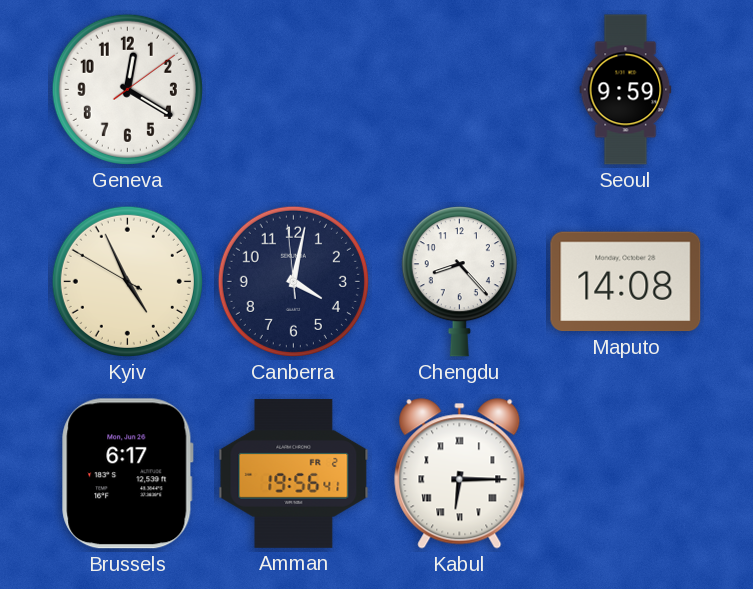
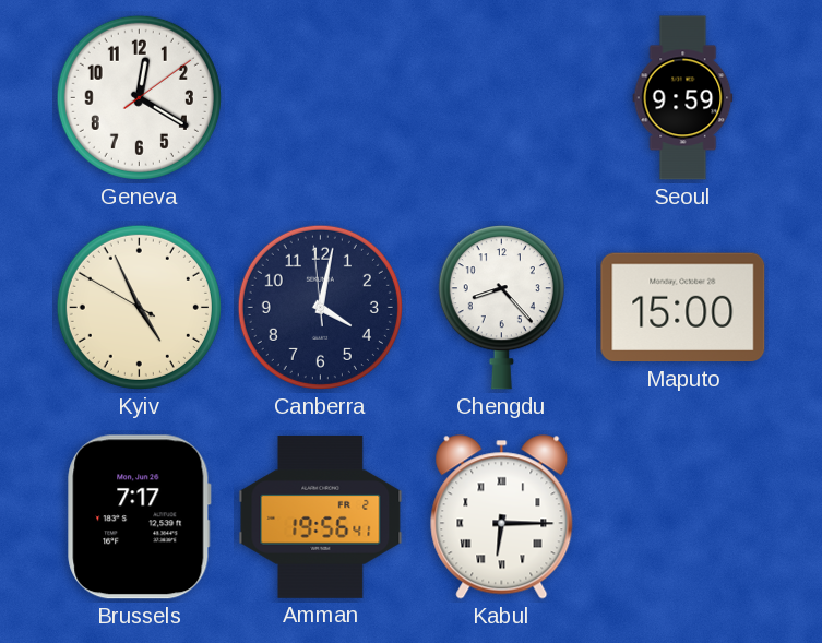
Maputo: 14:08 -> 15:00 (683, 308)
Brussels: 6:17 -> 7:17 (140, 517)
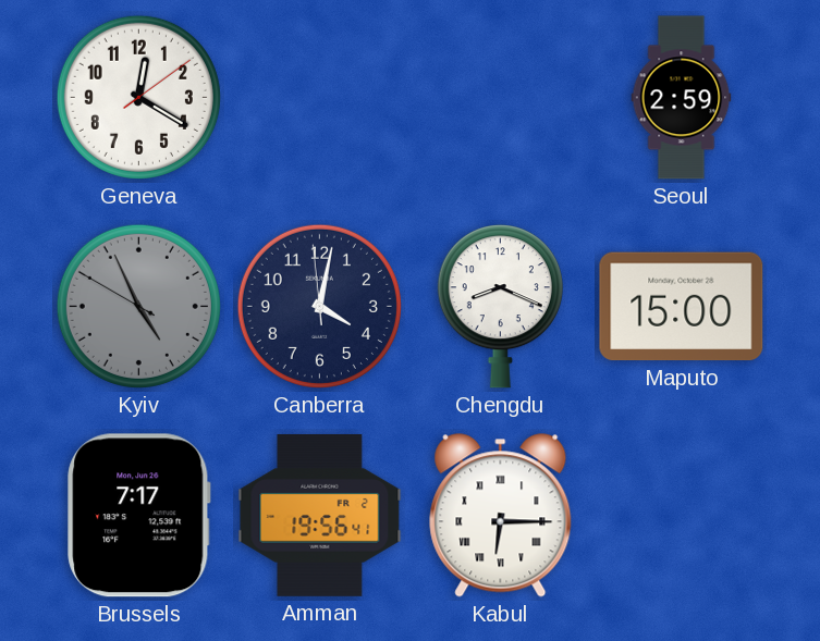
Seoul: 9:59 -> 2:59 (682, 98)
Kyiv dial: cream -> grey (138, 306)
Chengdu: 8:23 -> 8:19 (500, 307)
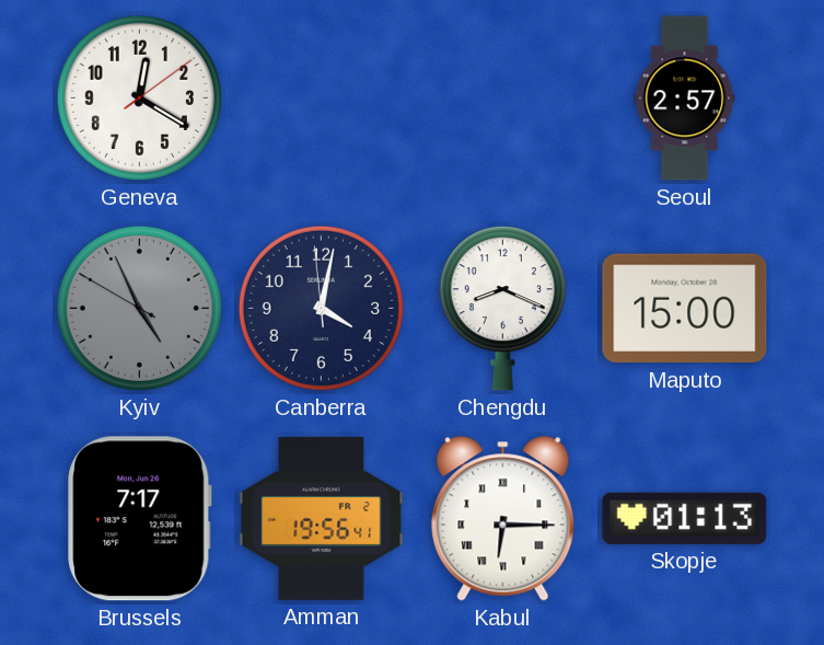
Seoul: 2:59 -> 2:57 (685, 99)
Skopje: none -> 01:13 (685, 518)
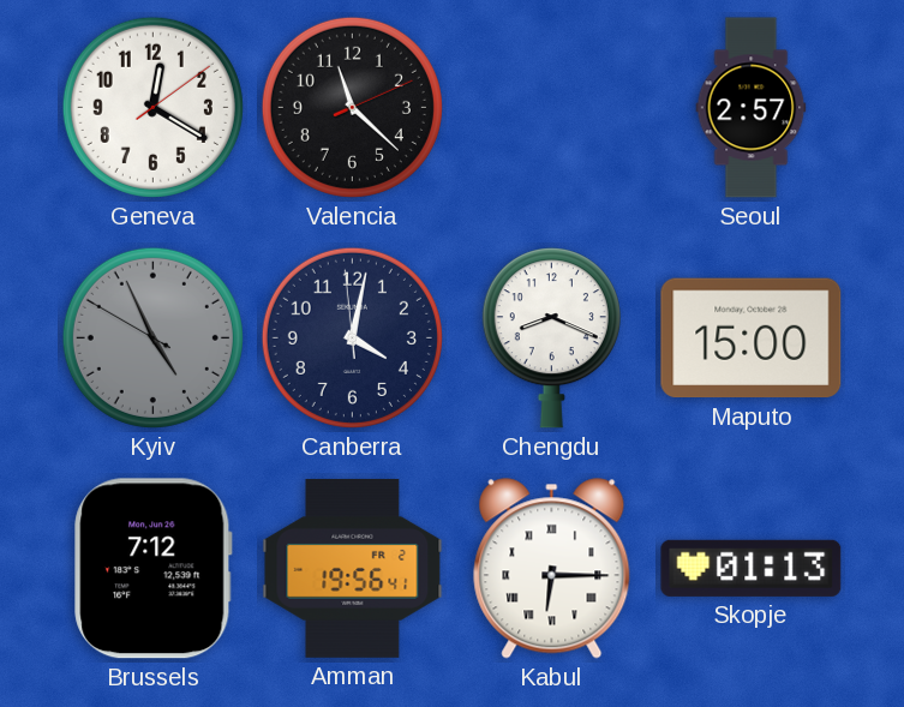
Valencia: none -> 11:22 (352, 107)
Brussels: 7:17 -> 7:12 (154, 569)
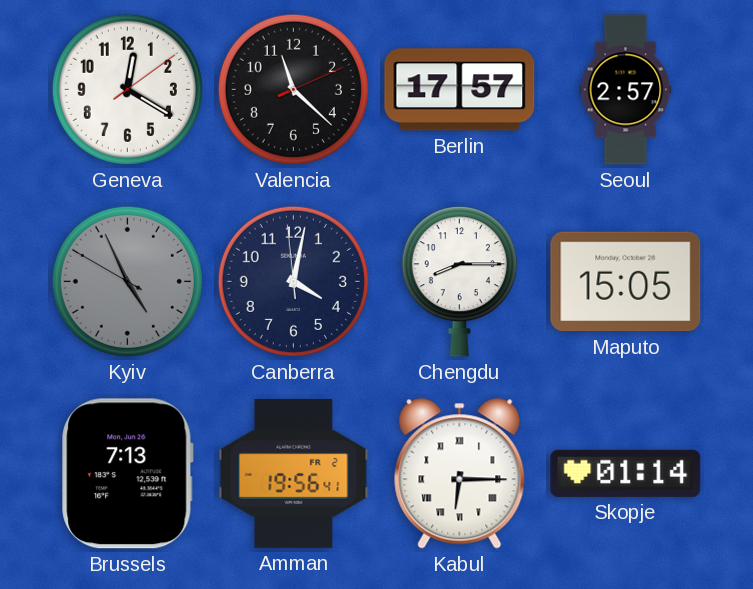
Berlin: none -> 17:57 (460, 90)
Chengdu: 8:19 -> 8:15 (459, 282)
Maputo: 15:00 -> 15:05 (626, 282)
Brussels: 7:12 -> 7:13 (128, 474)
Skopje: 01:13 -> 01:14 (626, 473)
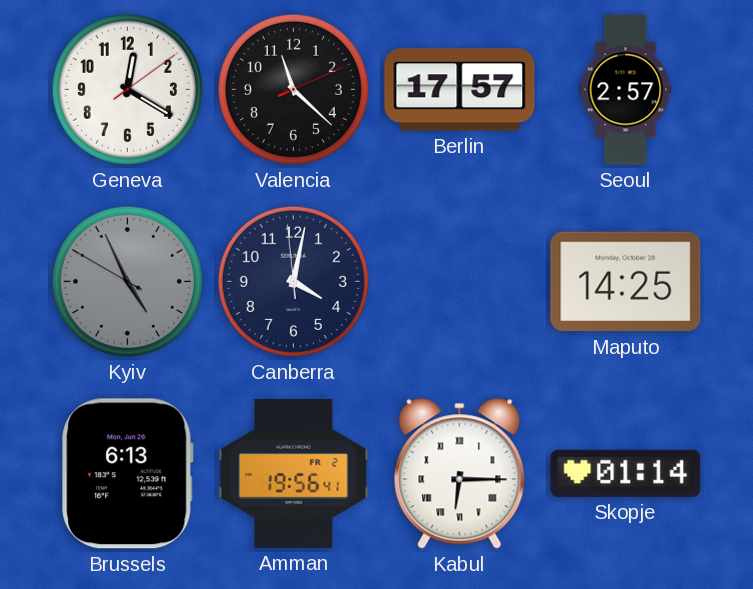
Chengdu: 8:15 -> none (459, 282)
Maputo: 15:05 -> 14:25 (626, 282)
Brussels: 7:13 -> 6:13 (128, 474)
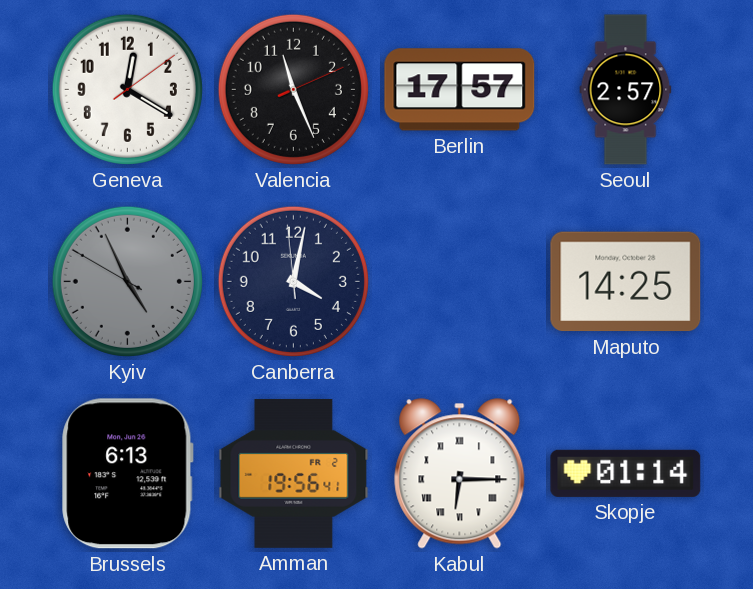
Valencia: 11:22 -> 11:26 (293, 89)
